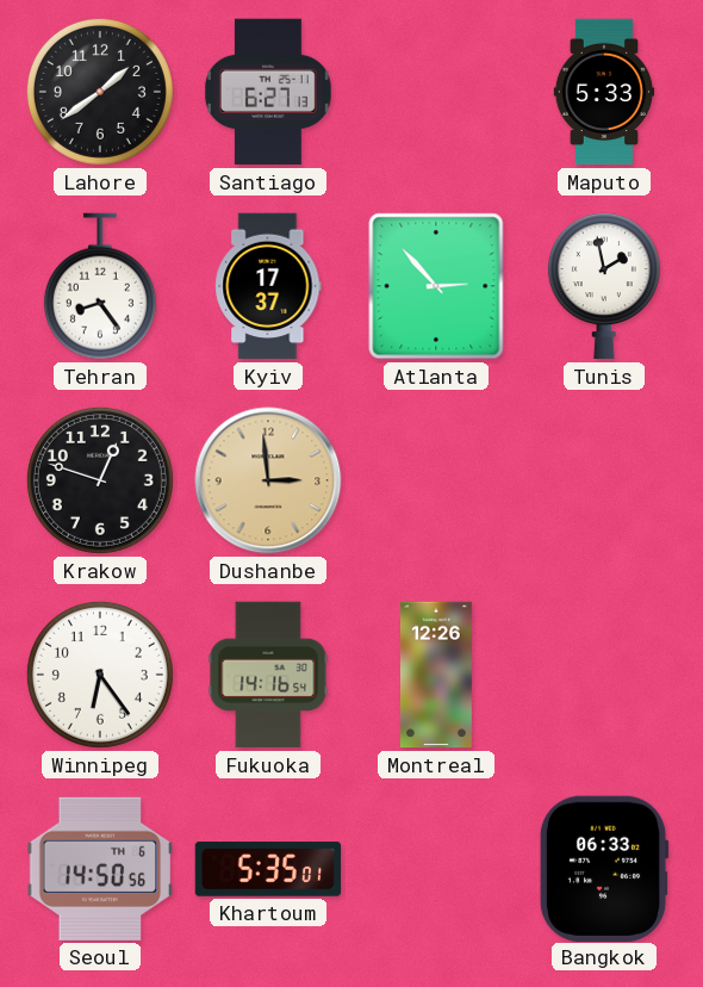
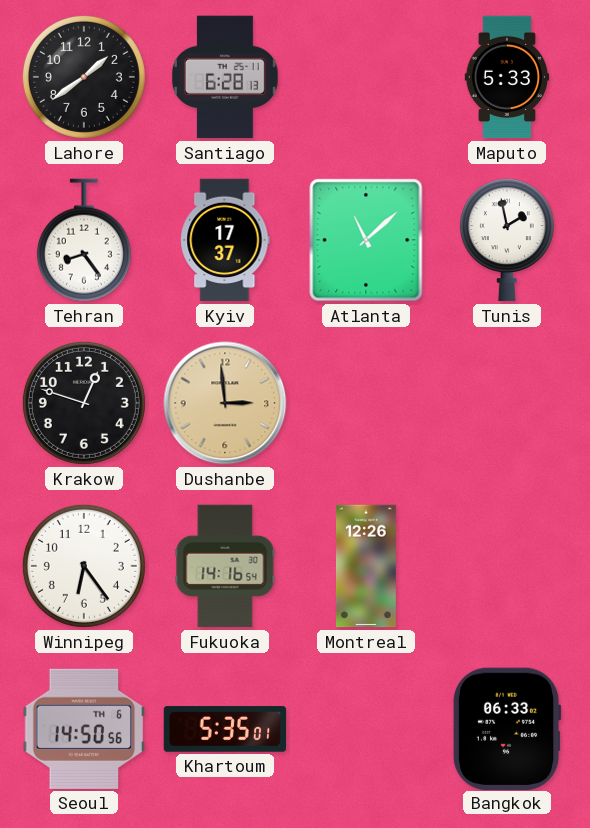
Santiago: 6:27 -> 6:28 (225, 77)
Atlanta: 2:53 -> 11:08 (366, 240)
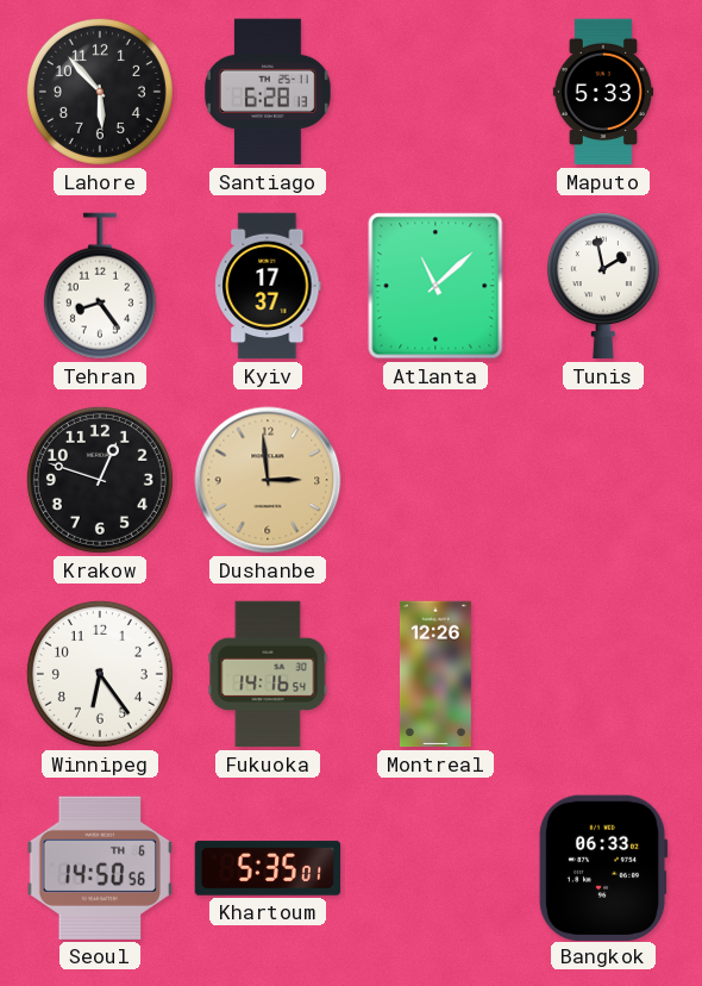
Lahore: 1:39 -> 5:53 (100, 92)
